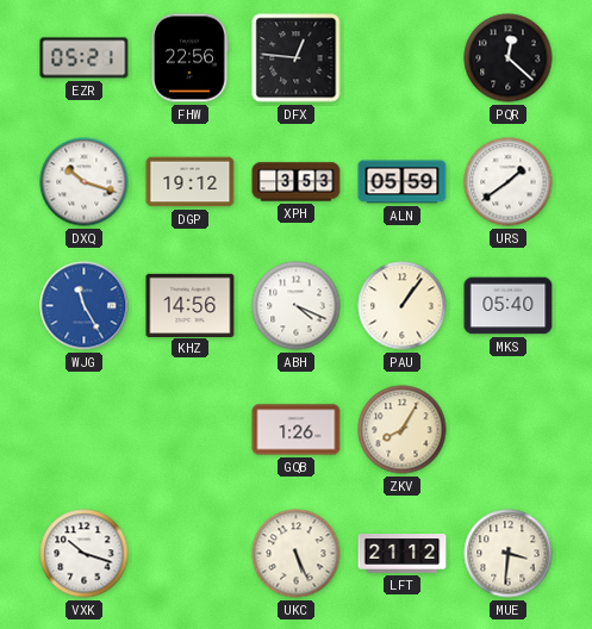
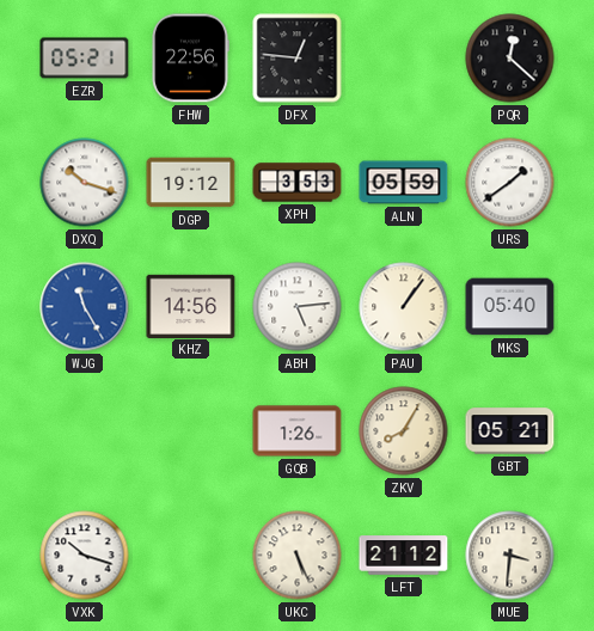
ABH: 4:19 -> 5:14 (298, 307)
GBT: none -> 05:21 (510, 431)
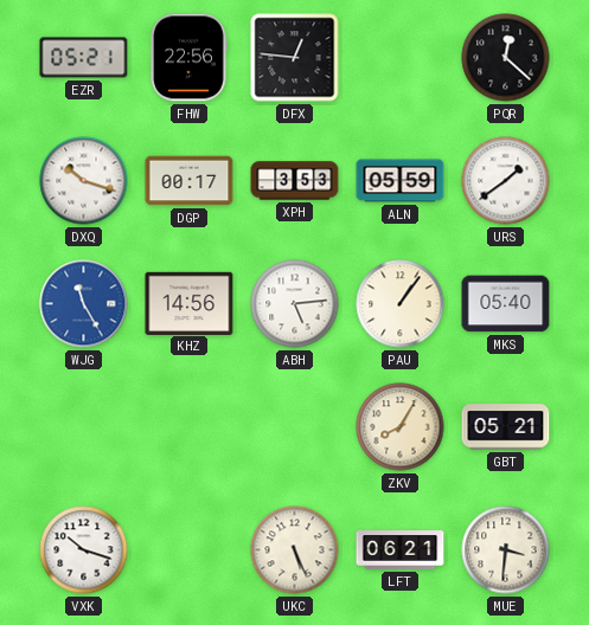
DGP: 19:12 -> 00:17 (190, 181)
GQB: 1:26 -> none (298, 431)
LFT: 21:12 -> 06:21 (401, 550)
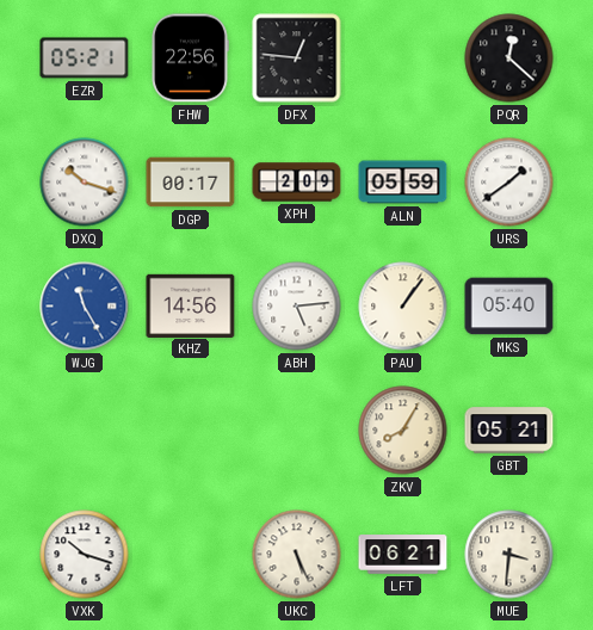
XPH: 3:53 -> 2:09 (297, 183)
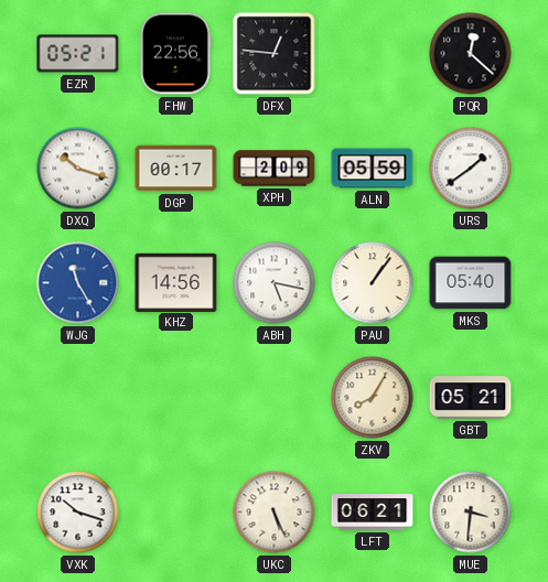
ABH: 5:14 -> 5:17 (275, 283)
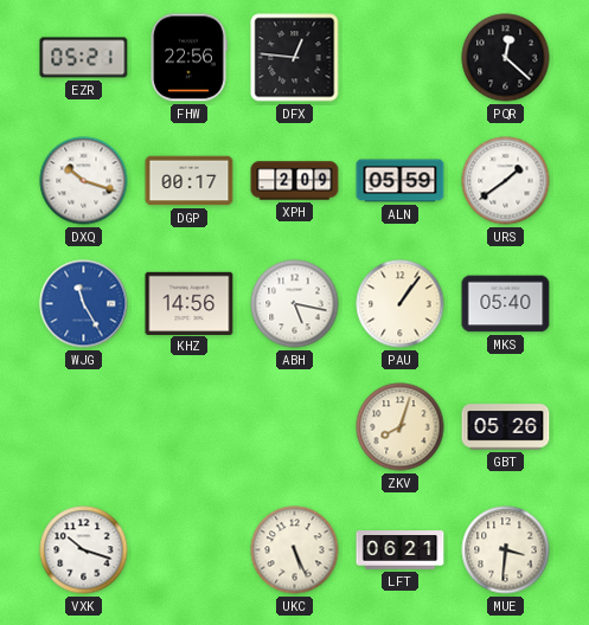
ZKV: 8:05 -> 8:03 (401, 427)
GBT: 05:21 -> 05:26 (506, 427)
